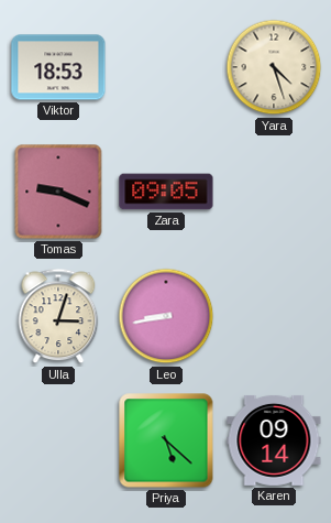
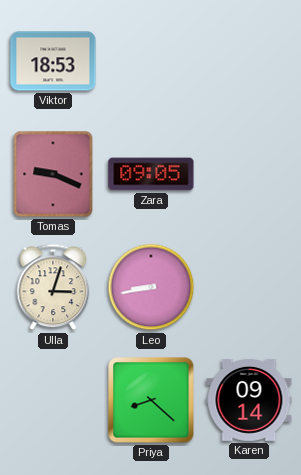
Yara: 4:27 -> none (274, 67)
Priya: 5:22 -> 8:22 (151, 400)
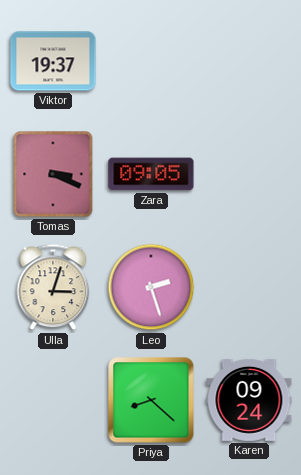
Viktor: 18:53 -> 19:37 (53, 61)
Tomas: 9:19 -> 3:19 (53, 174)
Leo: 8:43 -> 2:27 (151, 287)
Karen: 09:14 -> 09:24 (249, 400)
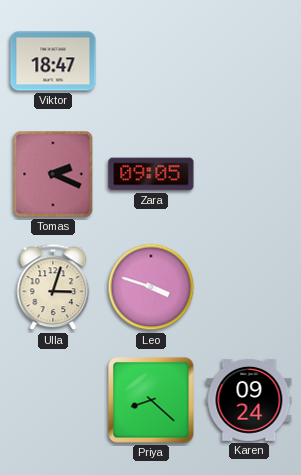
Viktor: 19:37 -> 18:47 (53, 61)
Tomas: 3:19 -> 2:19 (53, 174)
Leo: 2:27 -> 3:48 (151, 287)
